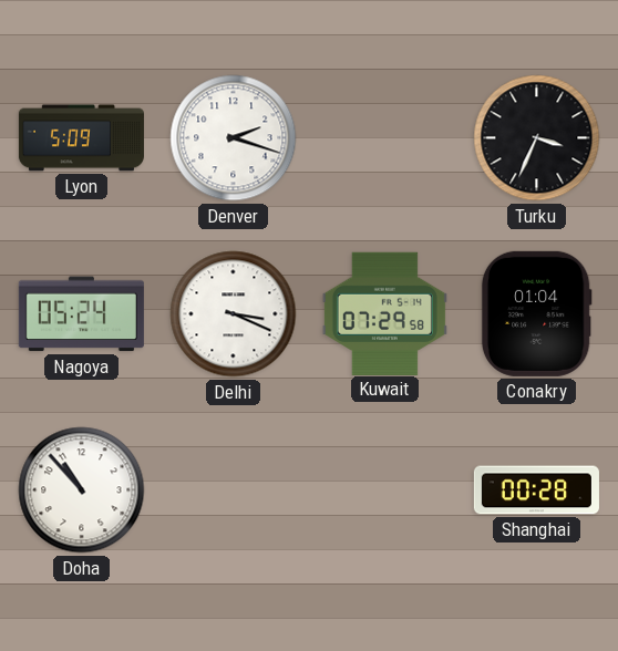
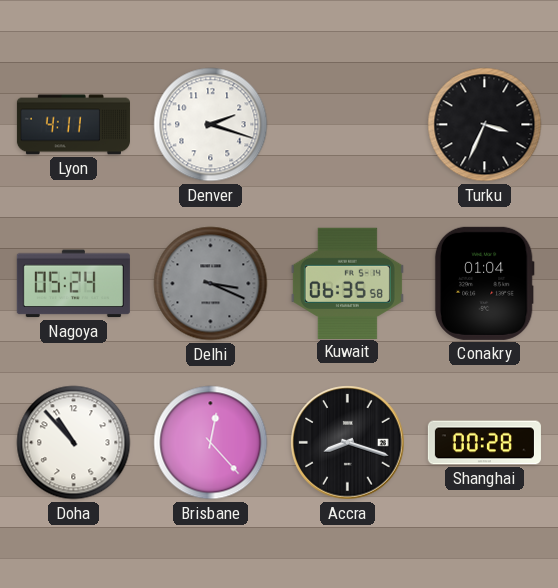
Lyon: 5:09 -> 4:11 (73, 125)
Delhi dial: white -> grey (211, 284)
Kuwait: 07:29 -> 06:35 (347, 283)
Brisbane: none -> 12:23 (211, 443)
Accra: none -> 8:18 (348, 443)
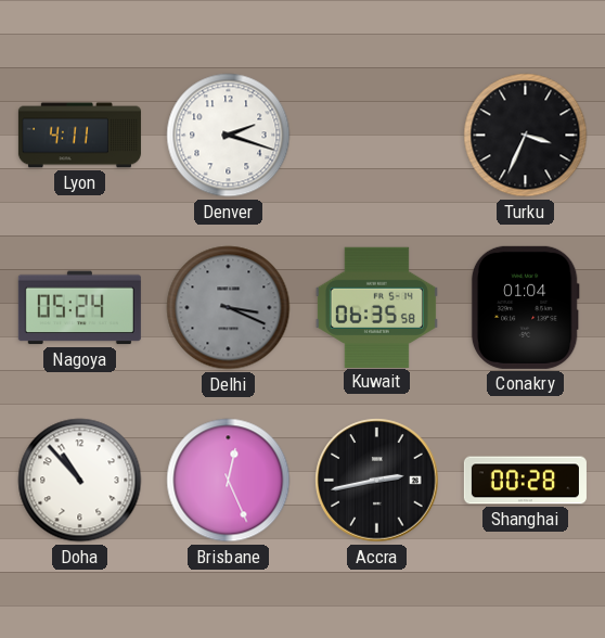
Brisbane: 12:23 -> 12:26 (229, 481)
Accra: 8:18 -> 2:43 (377, 481)
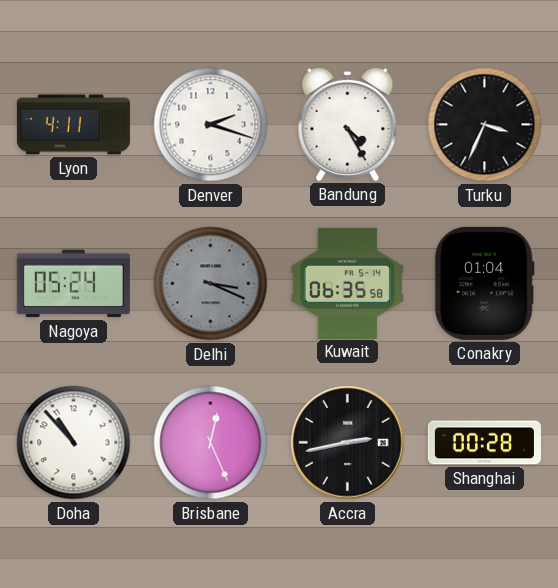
Bandung: none -> 4:25 (348, 124)
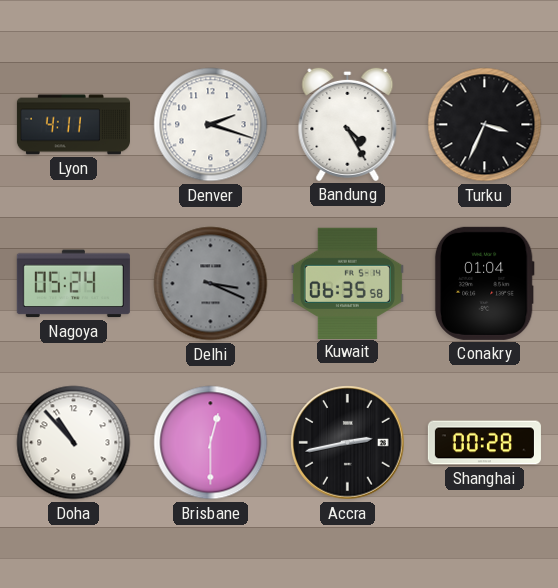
Brisbane: 12:26 -> 12:30 (211, 443)
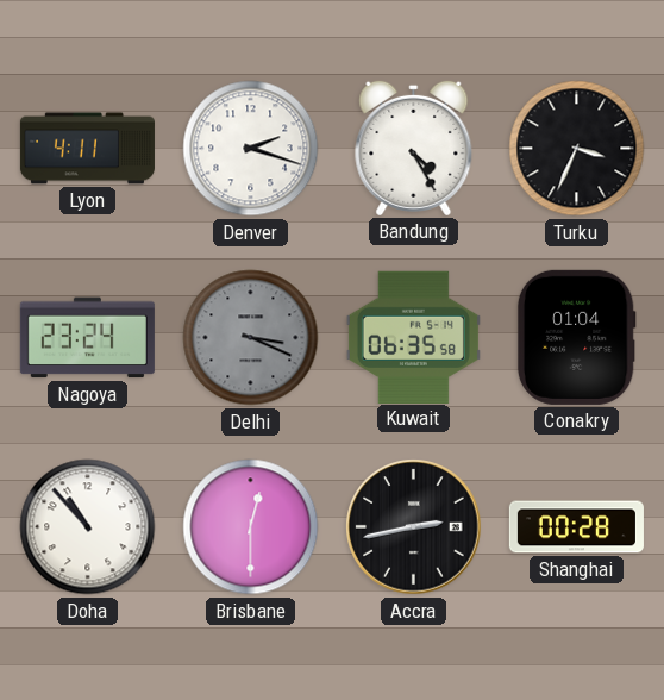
Nagoya: 05:24 -> 23:24 (87, 338)
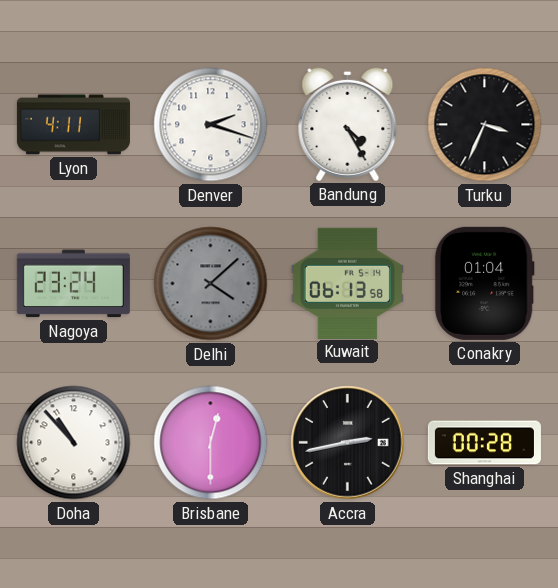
Delhi: 3:19 -> 4:08 (211, 284)
Kuwait: 06:35 -> 06:13 (347, 283)
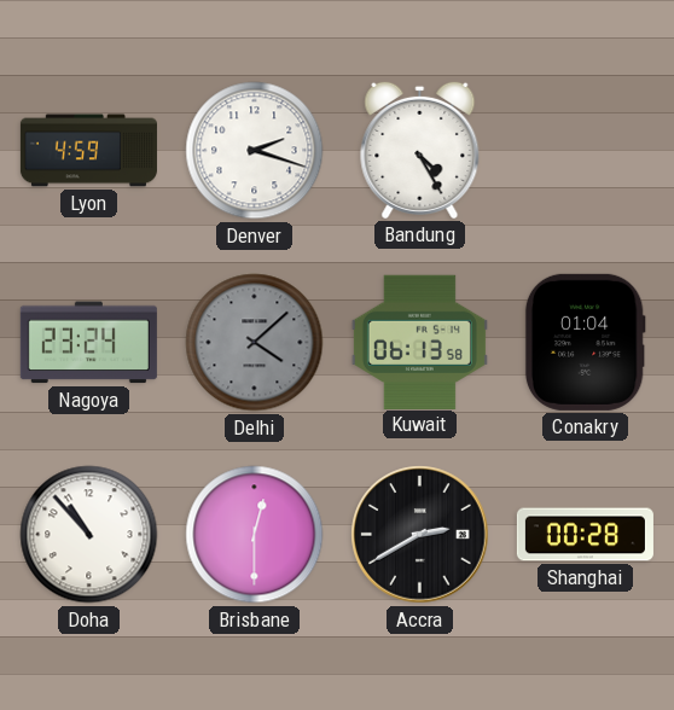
Lyon: 4:11 -> 4:59 (88, 151)
Turku: 3:34 -> none (485, 125)
Accra: 2:43 -> 2:40 (420, 535)
